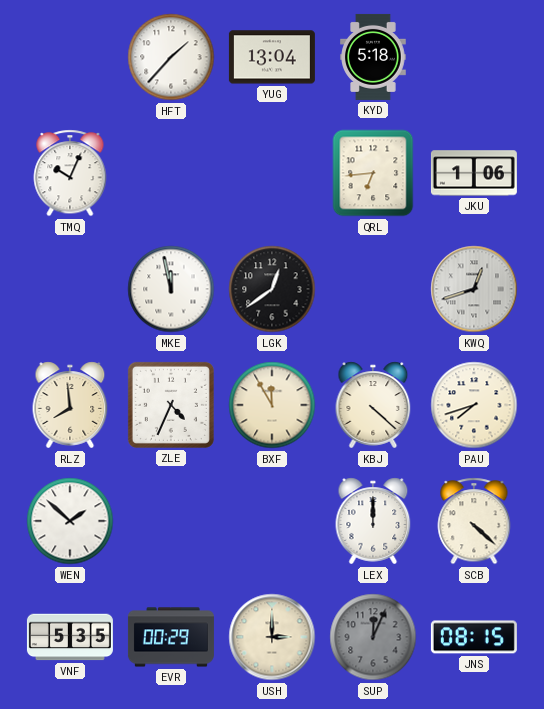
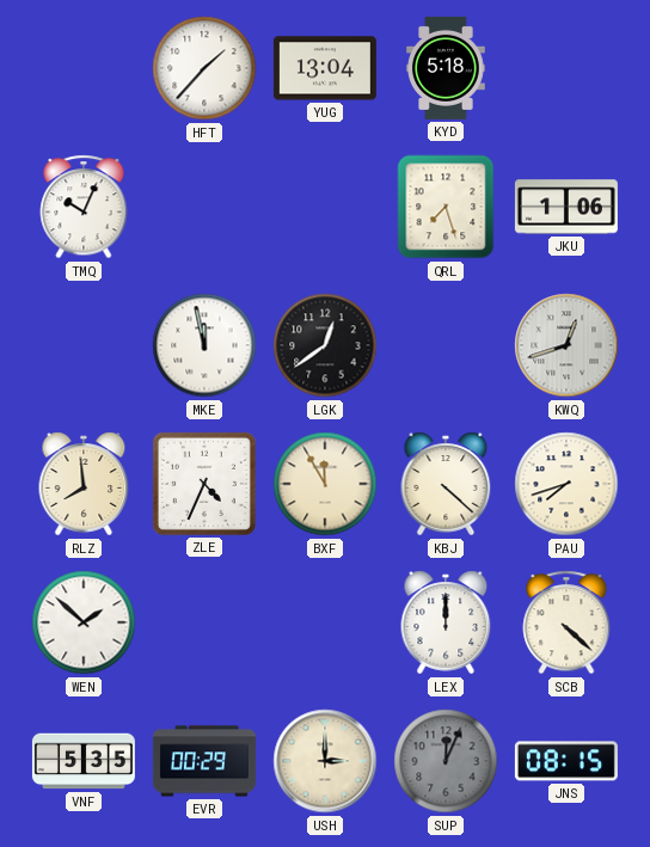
QRL: 6:44 -> 7:27 (446, 207)
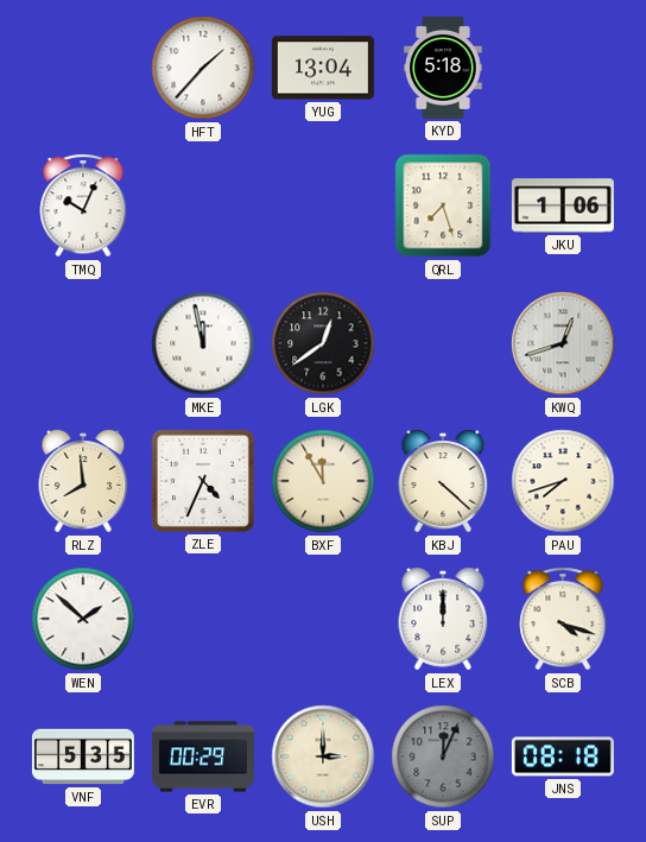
SCB: 4:22 -> 4:18 (563, 619)
JNS: 08:15 -> 08:18 (563, 756)
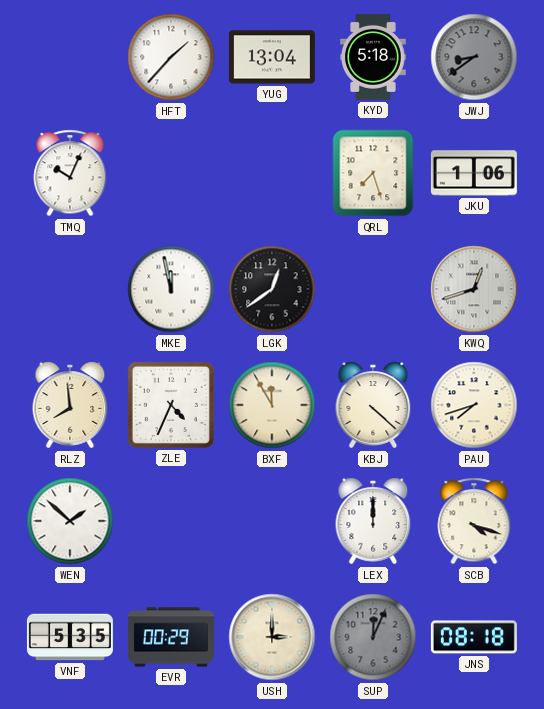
JWJ: none -> 8:39 (474, 57)
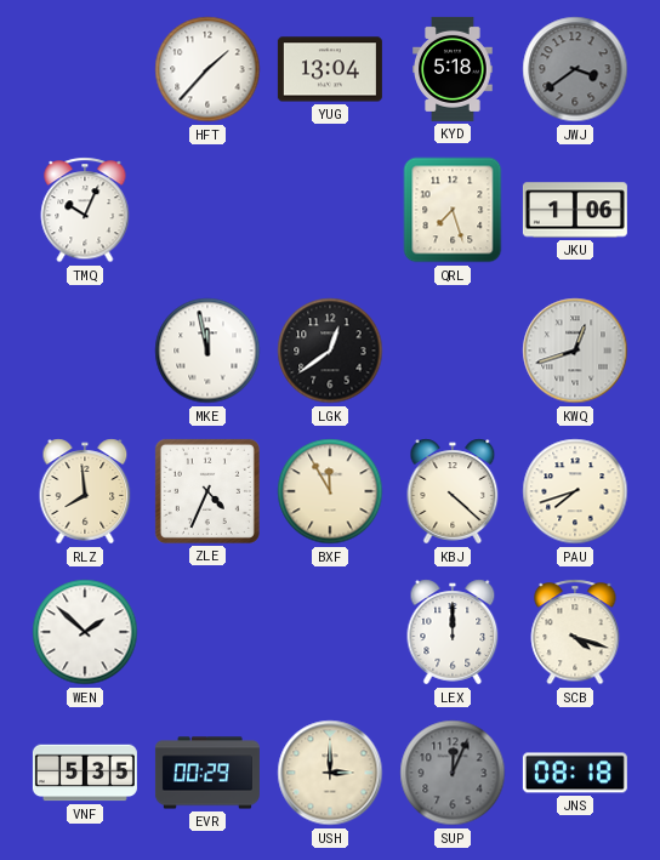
JWJ: 8:39 -> 3:39 (575, 69)
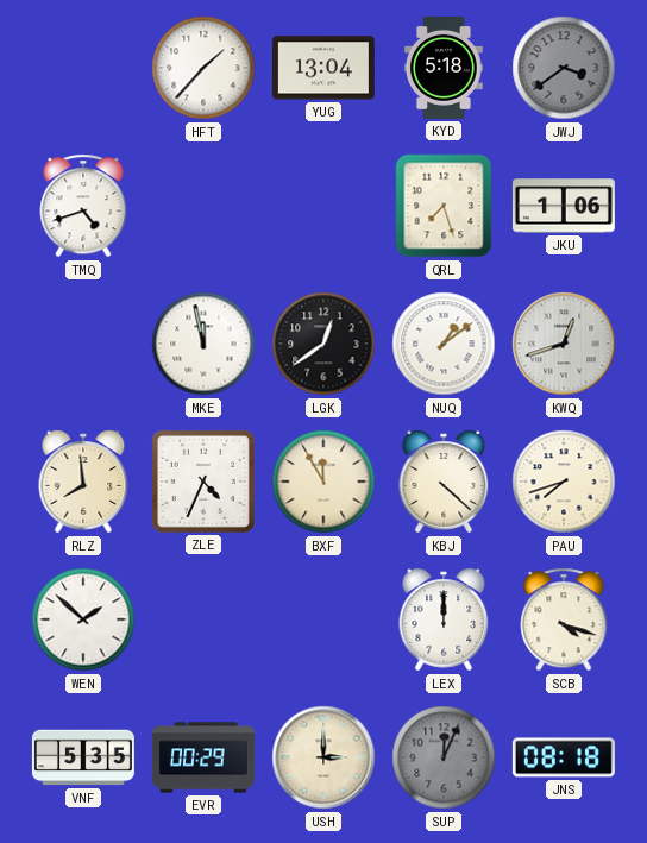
TMQ: 10:04 -> 4:42 (83, 206)
NUQ: none -> 1:09 (444, 344)
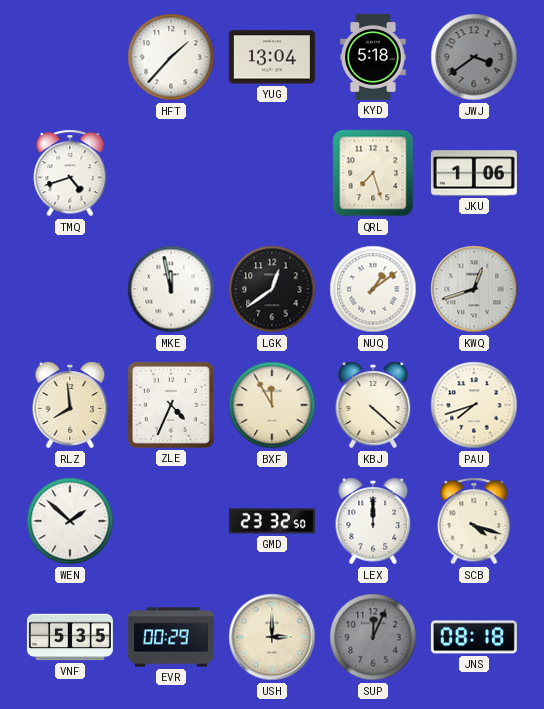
GMD: none -> 23:32 (272, 521)
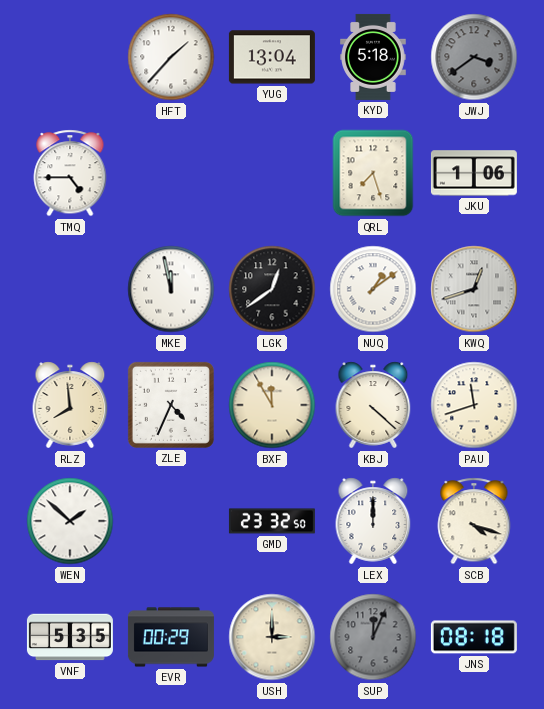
TMQ: 4:42 -> 4:45 (70, 173)
PAU: 7:42 -> 11:42 (474, 405)
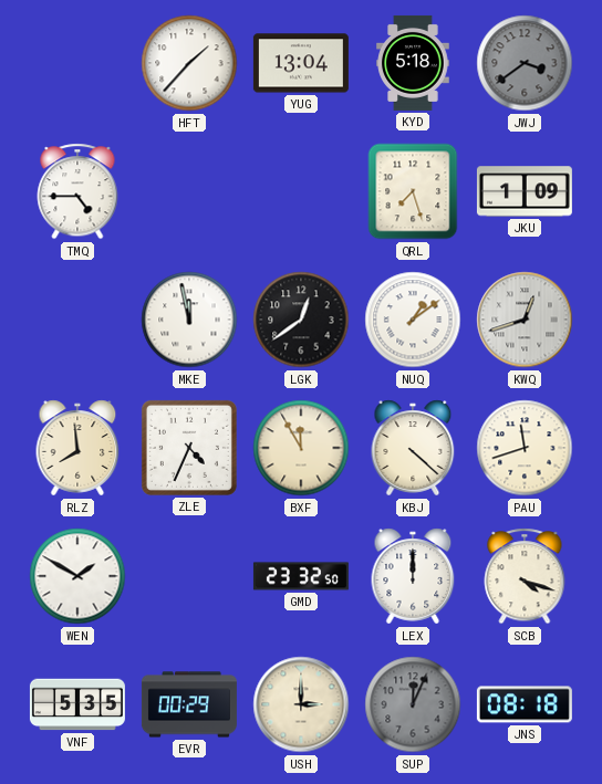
JKU: 1:06 -> 1:09 (525, 191)
WEN: 1:52 -> 1:50 (77, 576)
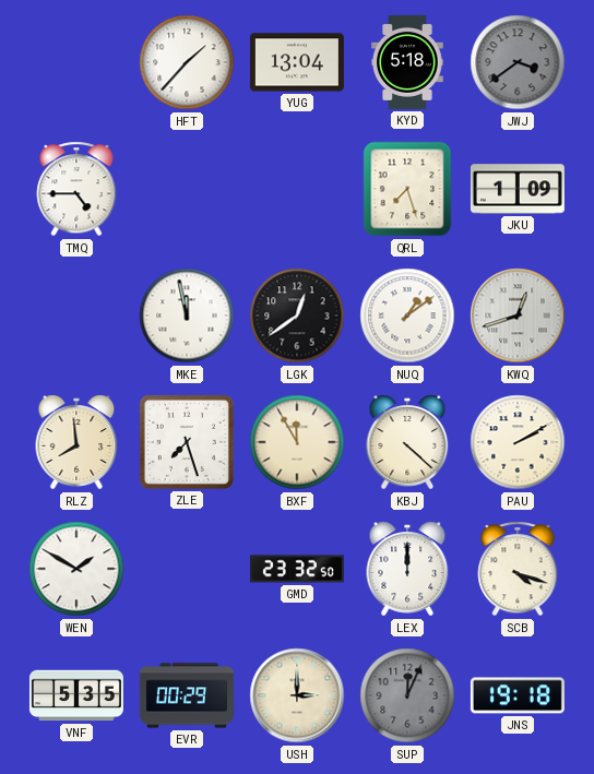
ZLE: 4:34 -> 7:27 (187, 442)
PAU: 11:42 -> 2:10 (518, 442)
JNS: 08:18 -> 19:18 (518, 695)
